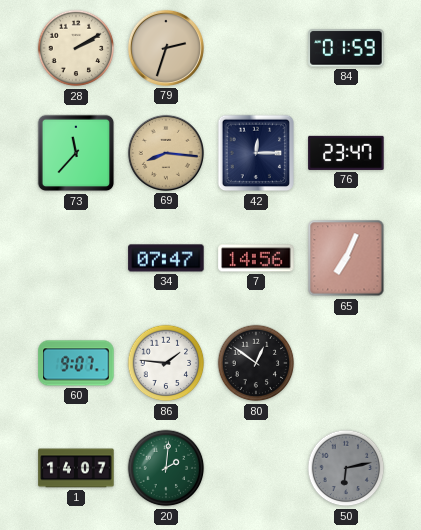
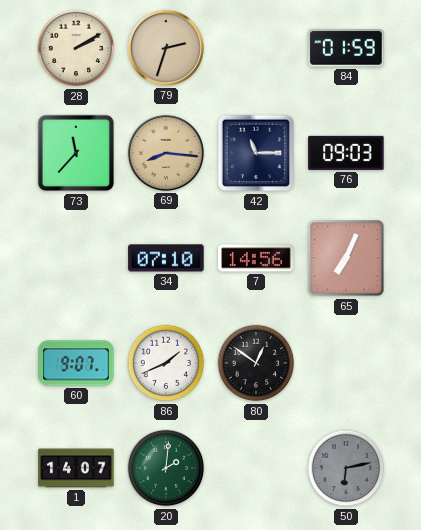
42: 12:15 -> 11:15 (256, 153)
76: 23:47 -> 09:03 (346, 153)
34: 07:47 -> 07:10 (166, 258)
86: 1:46 -> 1:41 (166, 363)
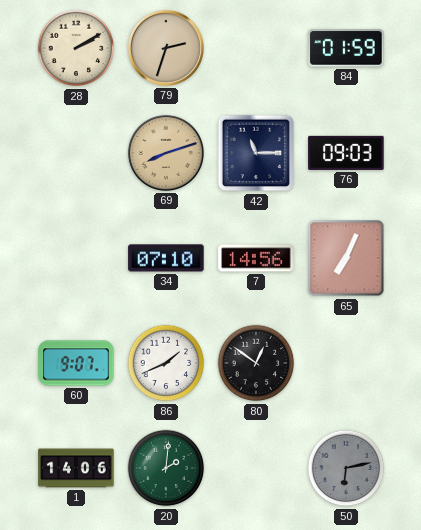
73: 11:37 -> none (76, 153)
69: 8:16 -> 8:12 (166, 153)
1: 14:07 -> 14:06 (76, 468)
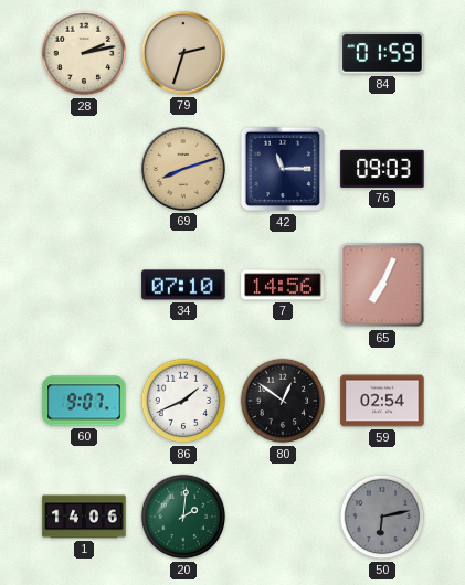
28: 2:10 -> 2:13 (84, 53)
59: none -> 02:54 (382, 401)
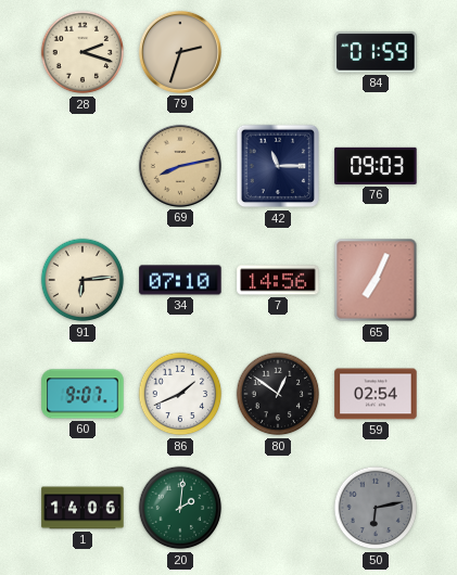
28: 2:13 -> 2:18 (82, 52)
69: 8:12 -> 8:13 (180, 166)
91: none -> 6:14 (82, 280)
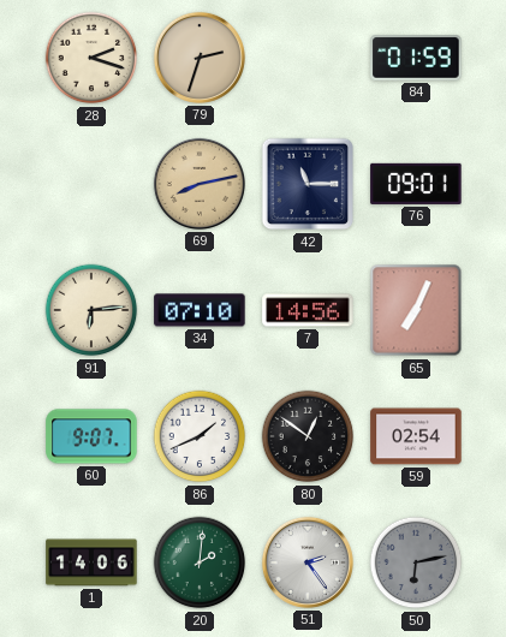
76: 09:03 -> 09:01 (416, 184)
51: none -> 2:24 (308, 562)
